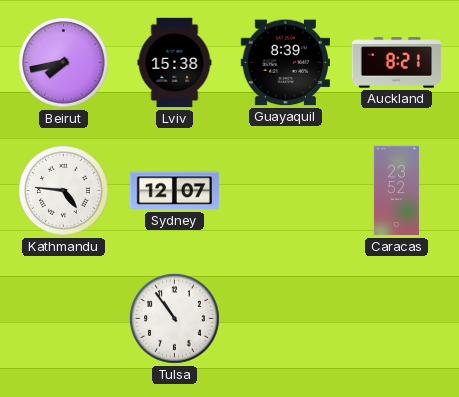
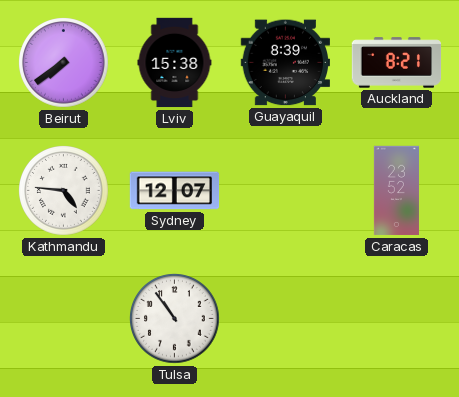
Beirut: 7:43 -> 7:39 (64, 63)
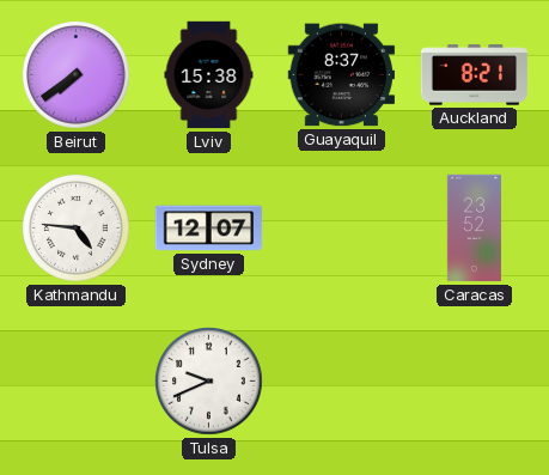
Guayaquil: 8:39 -> 8:37 (341, 75)
Tulsa: 10:54 -> 9:41 (209, 382)
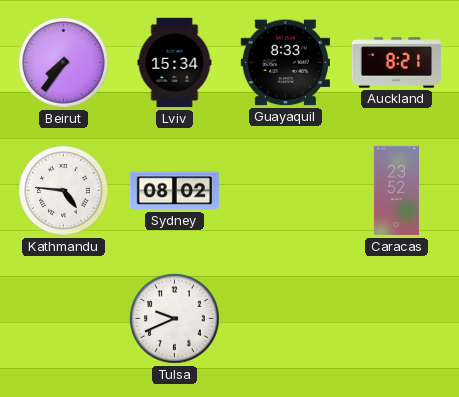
Beirut: 7:39 -> 7:36 (64, 63)
Lviv: 15:38 -> 15:34 (175, 63)
Guayaquil: 8:37 -> 8:33 (285, 63)
Sydney: 12:07 -> 08:02 (175, 191)
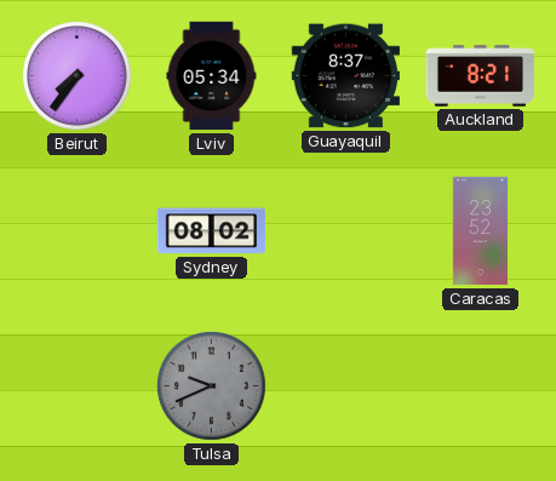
Lviv: 15:34 -> 05:34 (212, 76)
Guayaquil: 8:33 -> 8:37 (345, 76)
Kathmandu: 4:46 -> none (64, 191)
Tulsa dial: white -> grey (212, 386)
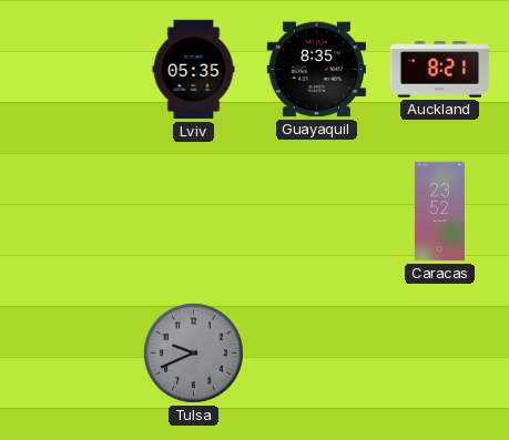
Beirut: 7:36 -> none (78, 76)
Lviv: 05:34 -> 05:35 (194, 70)
Guayaquil: 8:37 -> 8:35 (316, 70)
Sydney: 08:02 -> none (212, 231)
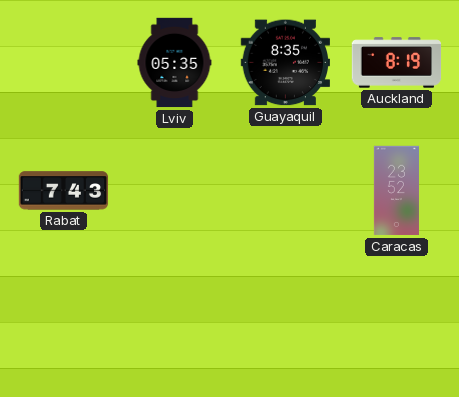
Auckland: 8:21 -> 8:19 (397, 63)
Rabat: none -> 7:43 (64, 191)
Tulsa: 9:41 -> none (194, 354)
